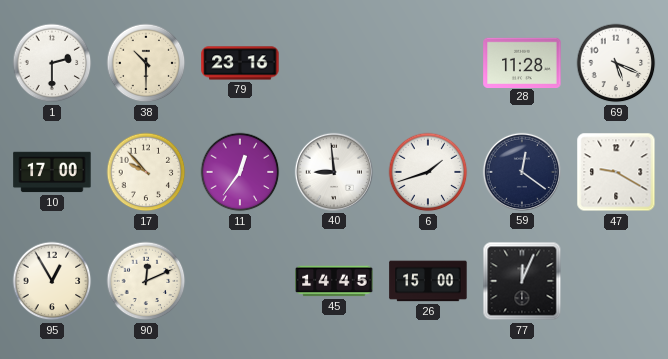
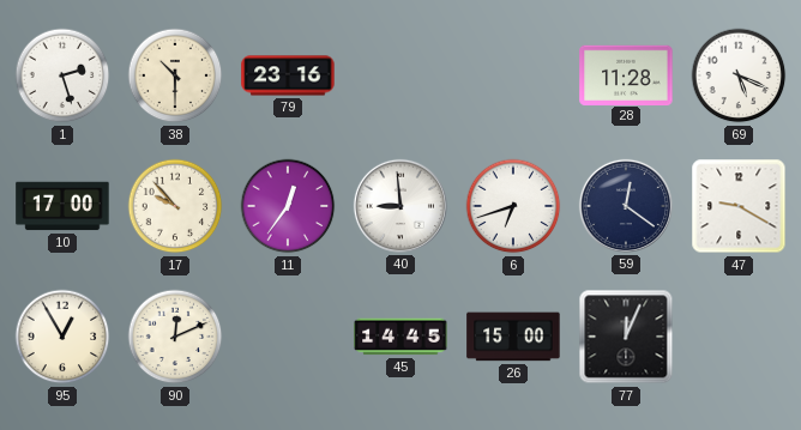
1: 2:30 -> 2:27 (62, 75)
6: 1:42 -> 6:42 (513, 206)
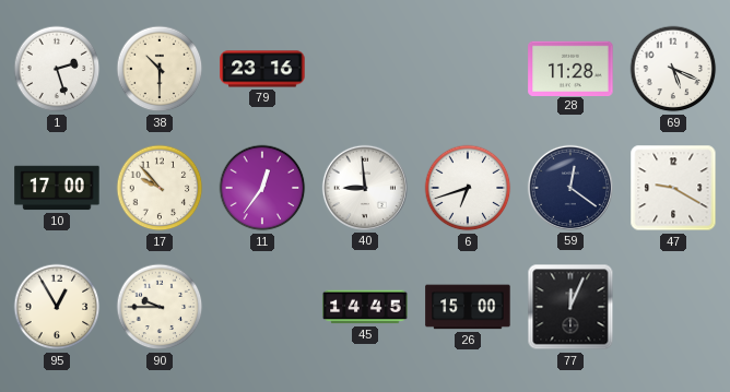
90: 12:11 -> 9:45 (160, 307)
